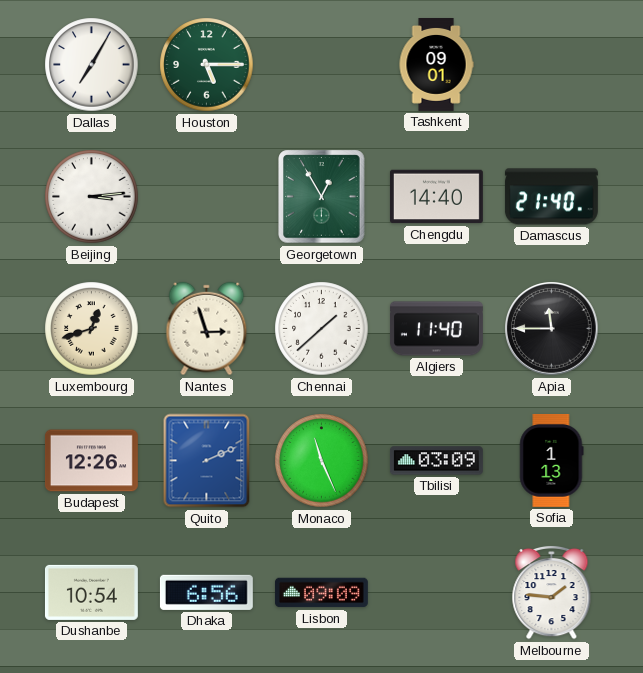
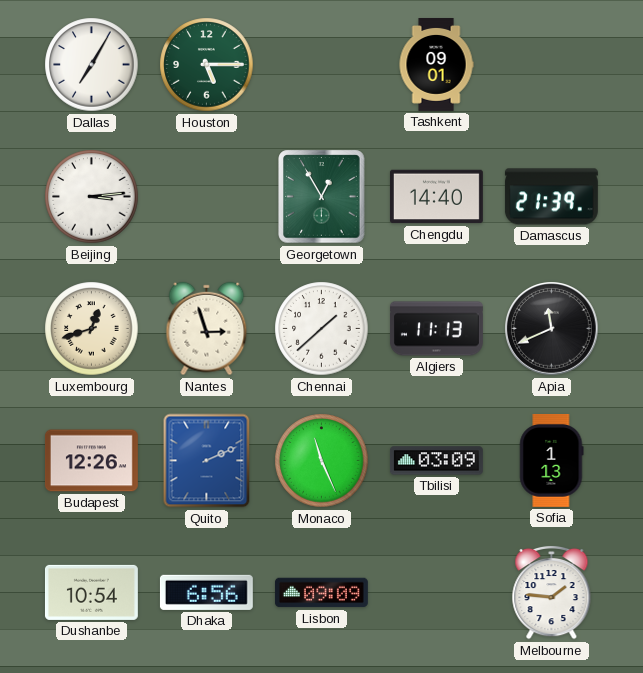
Damascus: 21:40 -> 21:39 (551, 197)
Algiers: 11:40 -> 11:13 (436, 329)
Apia: 11:45 -> 11:41 (552, 329)
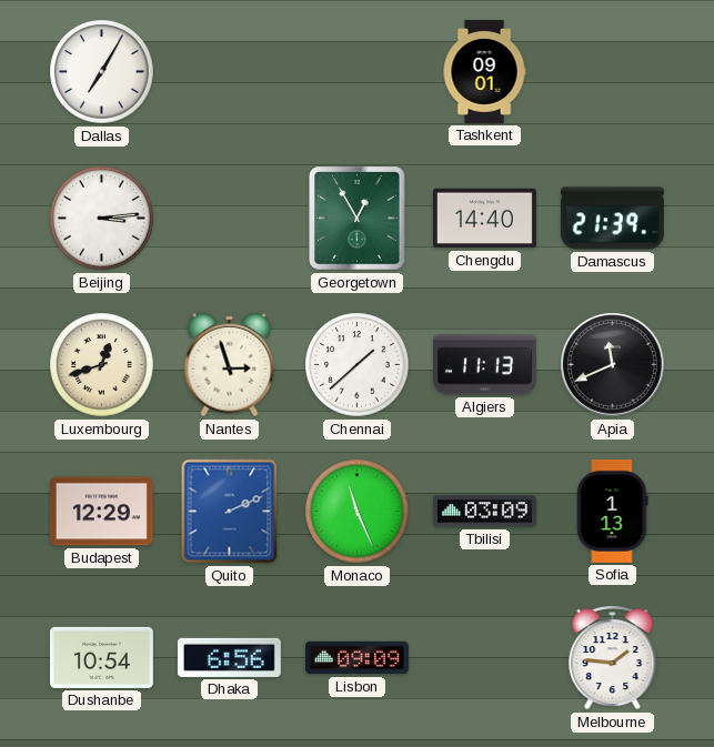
Houston: 5:15 -> none (207, 65)
Budapest: 12:26 -> 12:29 (101, 512)
